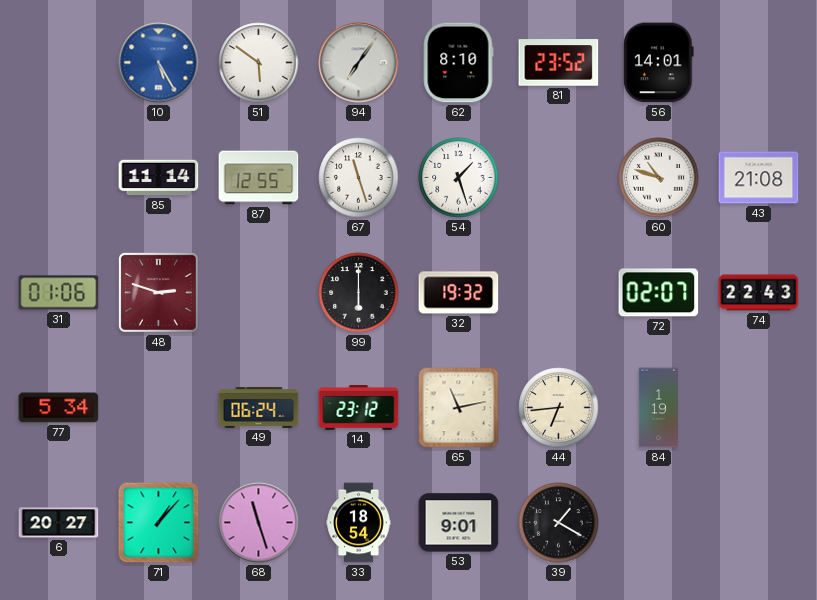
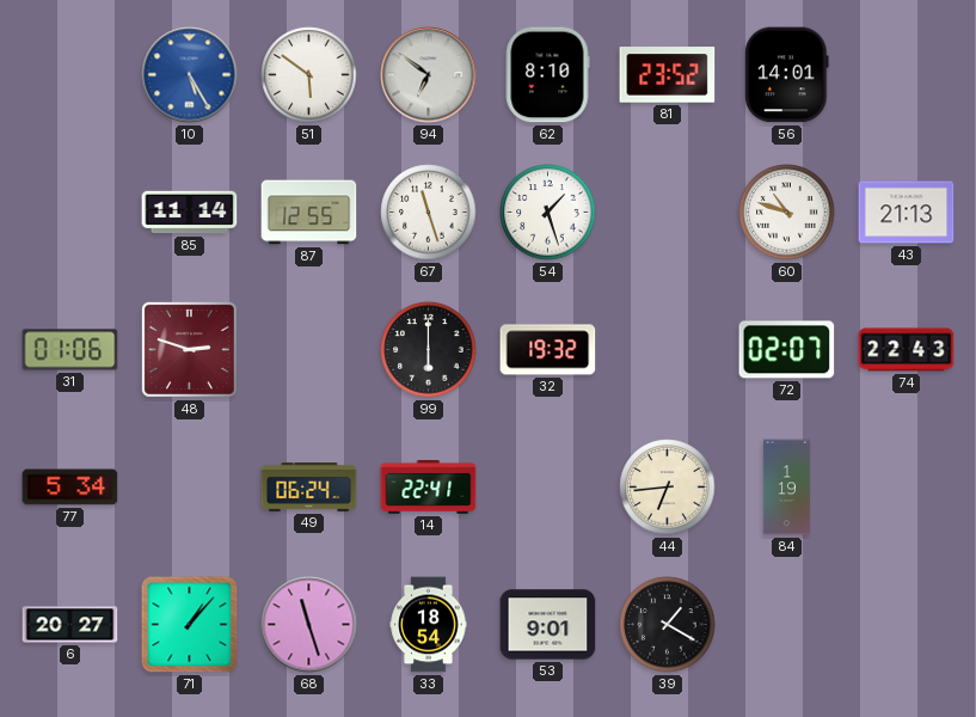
94: 7:06 -> 6:51 (429, 75)
43: 21:08 -> 21:13 (907, 213)
14: 23:12 -> 22:41 (429, 488)
65: 11:13 -> none (459, 408)
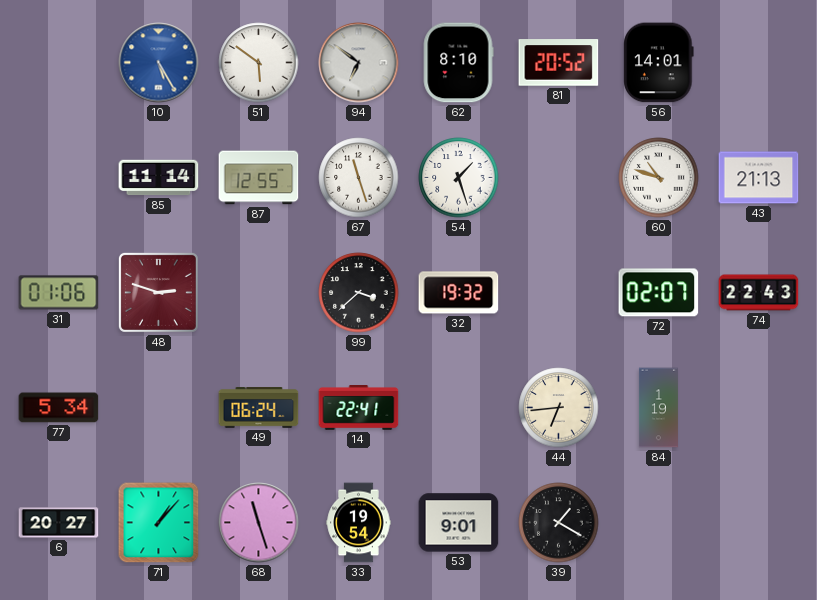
81: 23:52 -> 20:52 (559, 63)
99: 6:00 -> 3:38 (359, 293)
33: 18:54 -> 19:54 (359, 523)
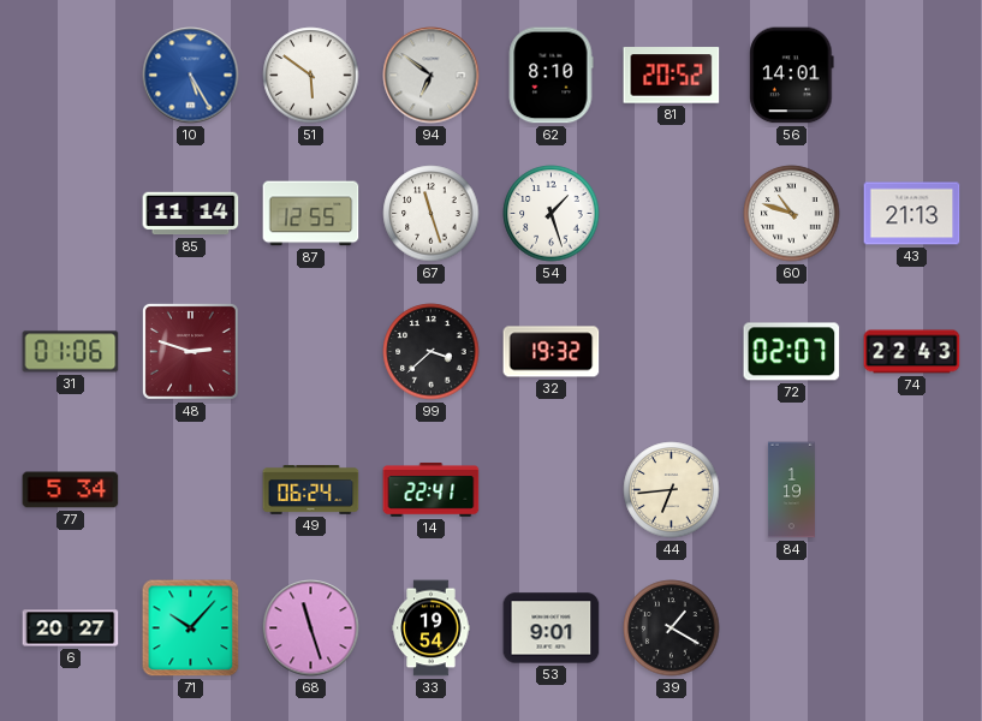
71: 1:07 -> 10:07 (191, 628)
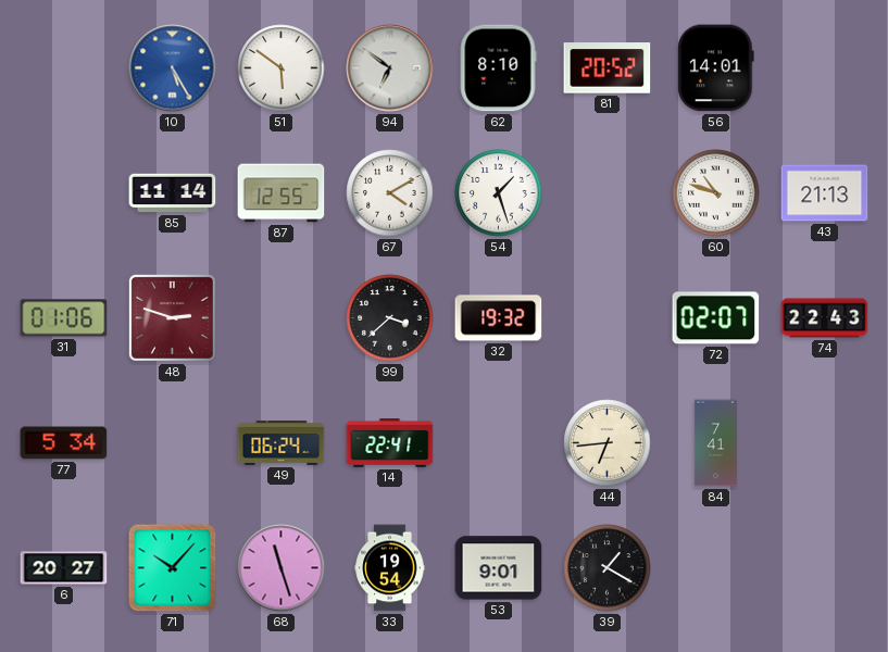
67: 11:27 -> 4:10 (390, 193)
84: 1:19 -> 7:41 (715, 443)
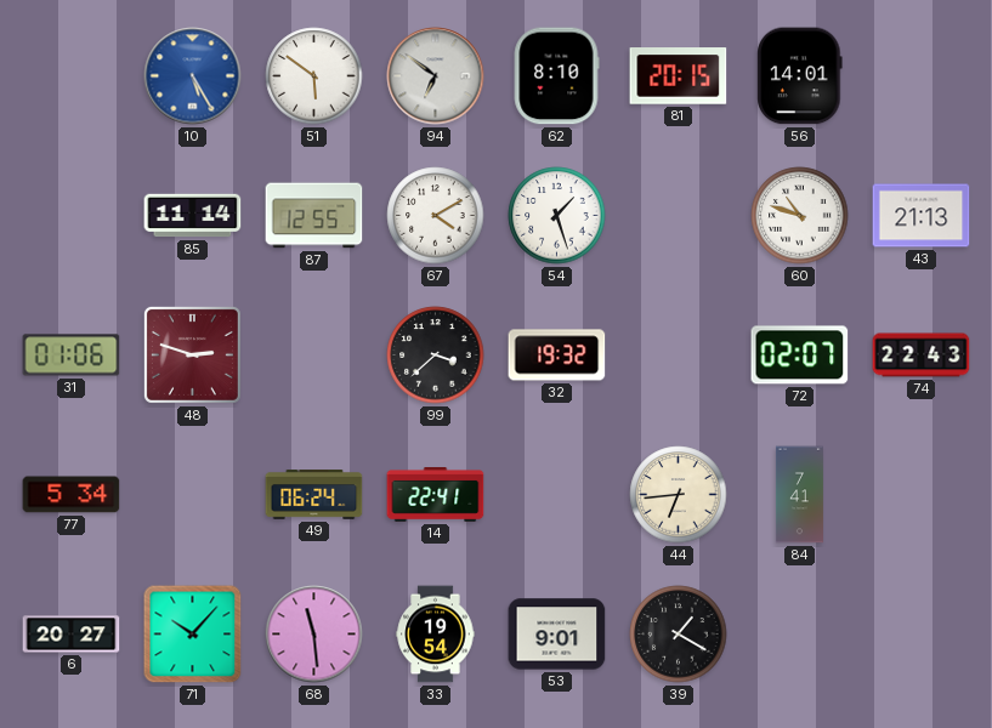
81: 20:52 -> 20:15 (679, 76)
68: 11:27 -> 11:29 (314, 635)
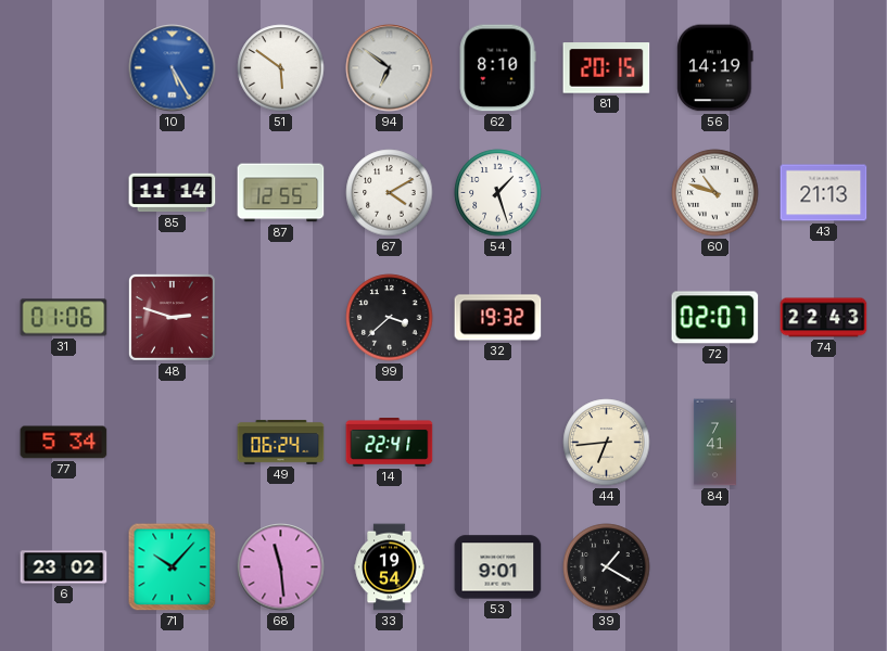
56: 14:01 -> 14:19 (715, 68)
6: 20:27 -> 23:02 (64, 567)
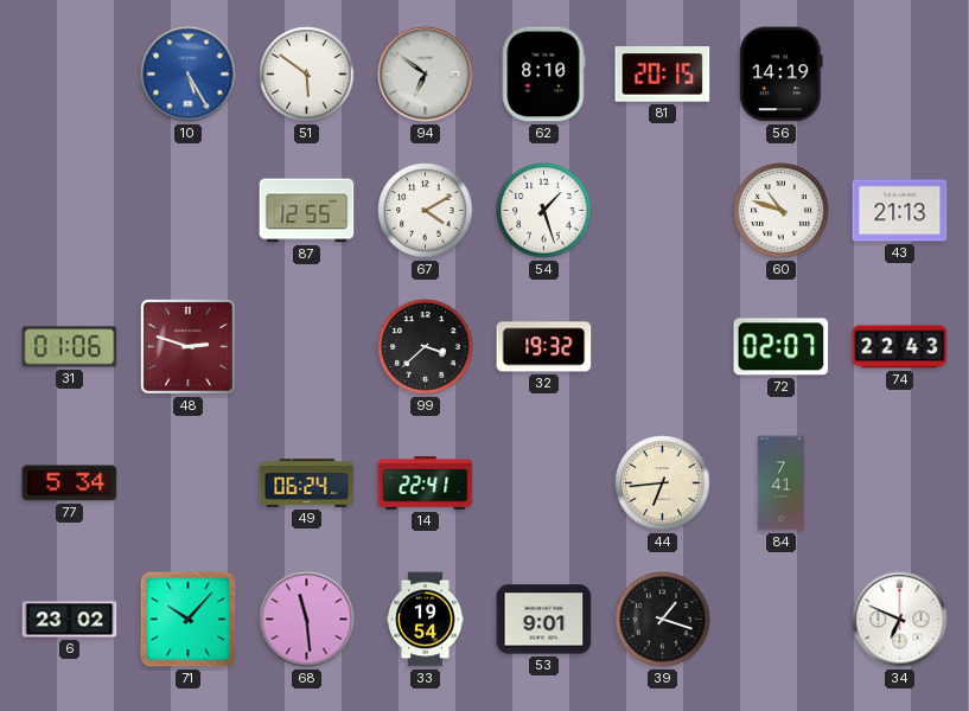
85: 11:14 -> none (173, 193)
39: 1:20 -> 1:18 (663, 620)
34: none -> 6:49 (900, 620)
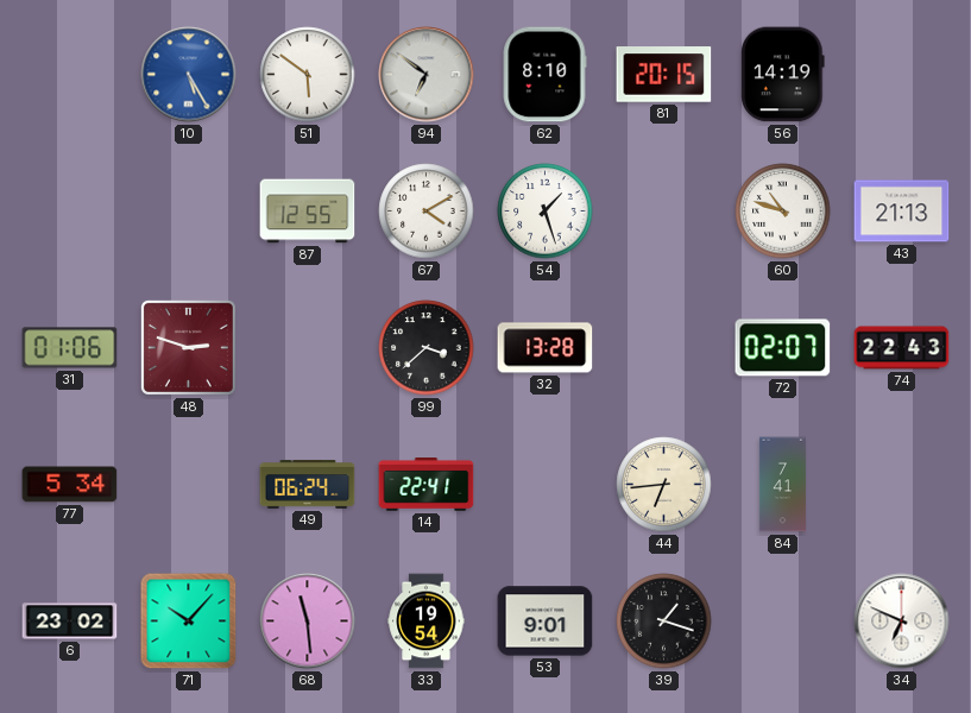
32: 19:32 -> 13:28 (546, 348)
